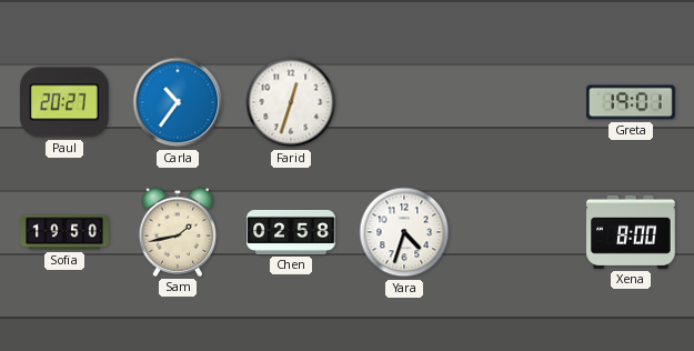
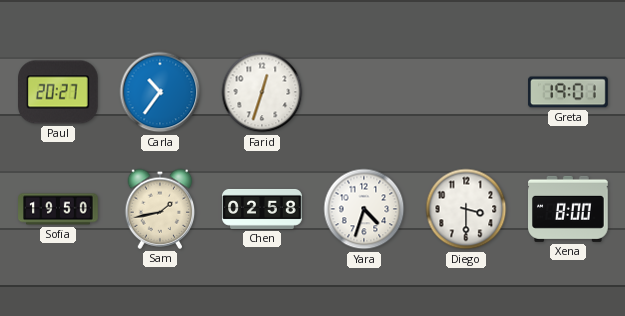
Diego: none -> 3:30 (466, 209)
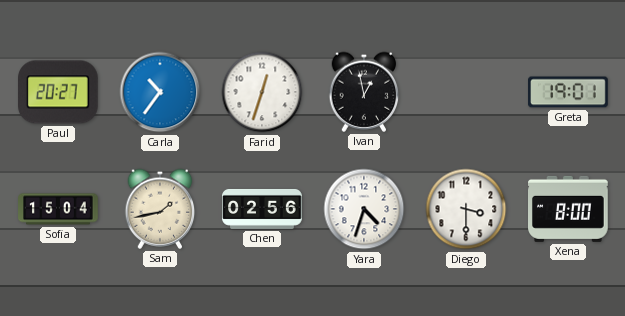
Ivan: none -> 12:58 (364, 92)
Sofia: 19:50 -> 15:04 (58, 209)
Chen: 02:58 -> 02:56 (262, 209)
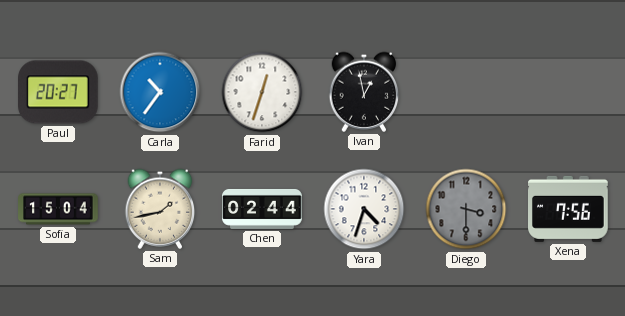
Greta: 19:01 -> none (568, 92)
Chen: 02:56 -> 02:44 (262, 209)
Diego dial: white -> grey (466, 209)
Xena: 8:00 -> 7:56 (569, 209)
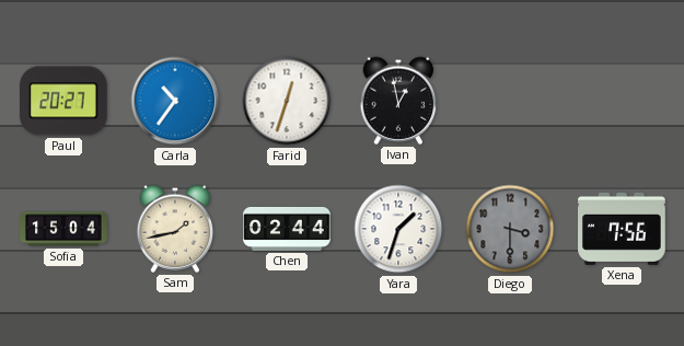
Yara: 4:33 -> 1:33 (398, 229)
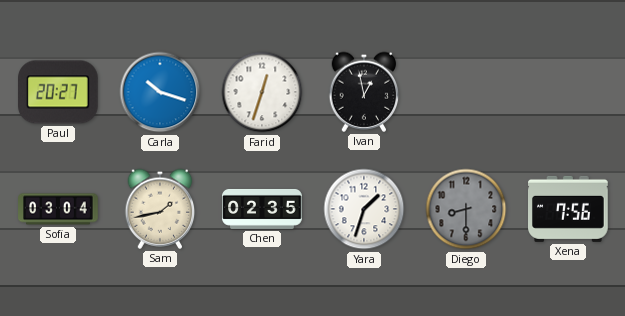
Carla: 10:36 -> 10:18 (160, 92)
Sofia: 15:04 -> 03:04 (58, 209)
Chen: 02:44 -> 02:35 (262, 209)
Diego: 3:30 -> 8:30 (466, 209)
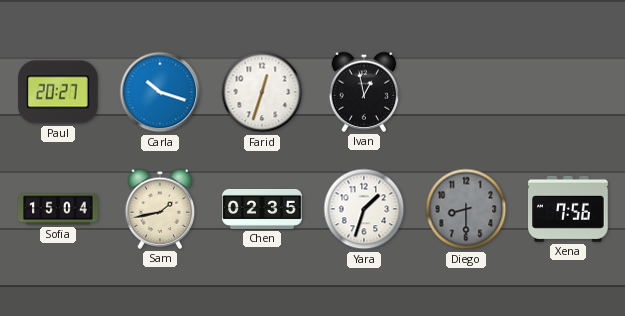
Sofia: 03:04 -> 15:04 (58, 209)
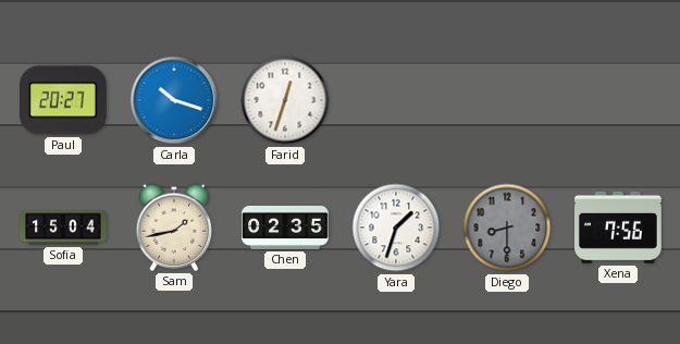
Ivan: 12:58 -> none (364, 92)
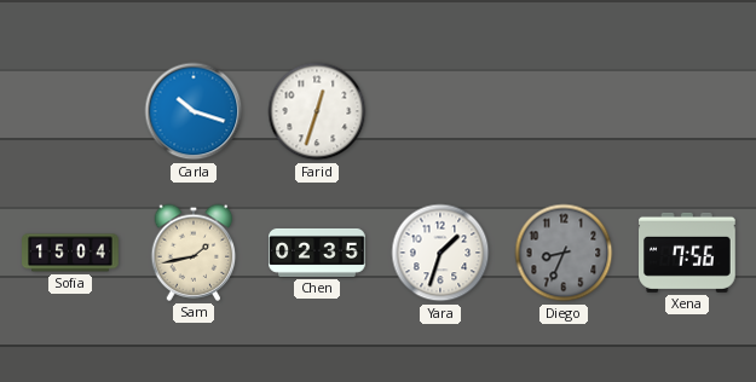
Paul: 20:27 -> none (64, 100)
Diego: 8:30 -> 8:34 (564, 253)
